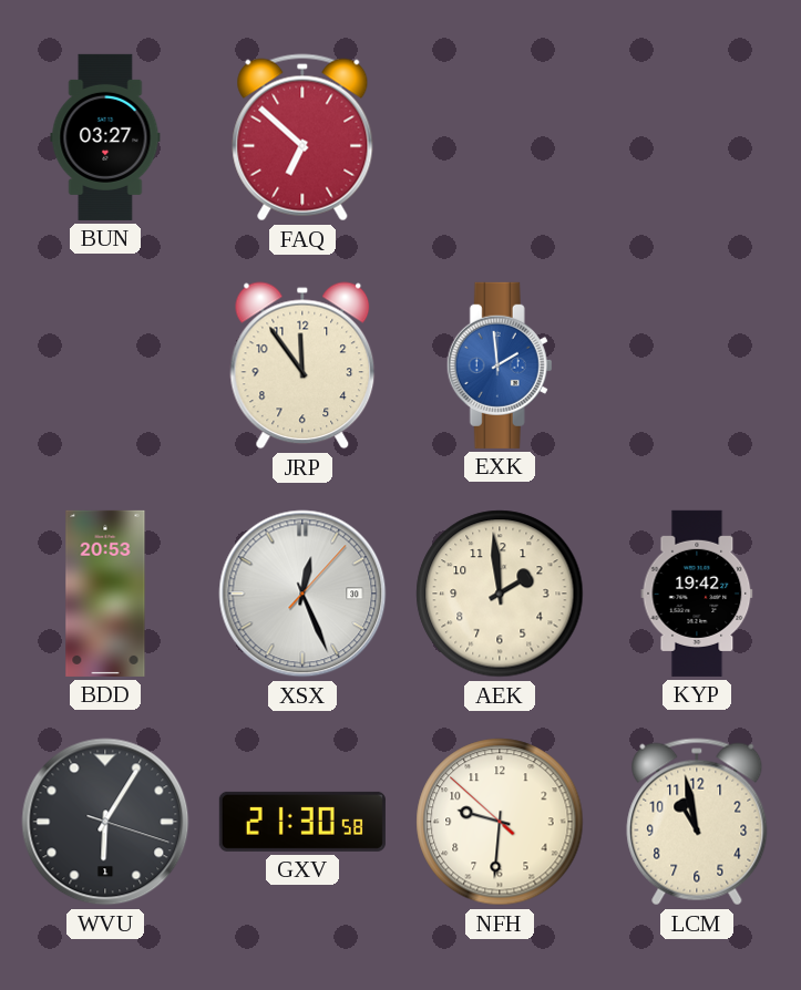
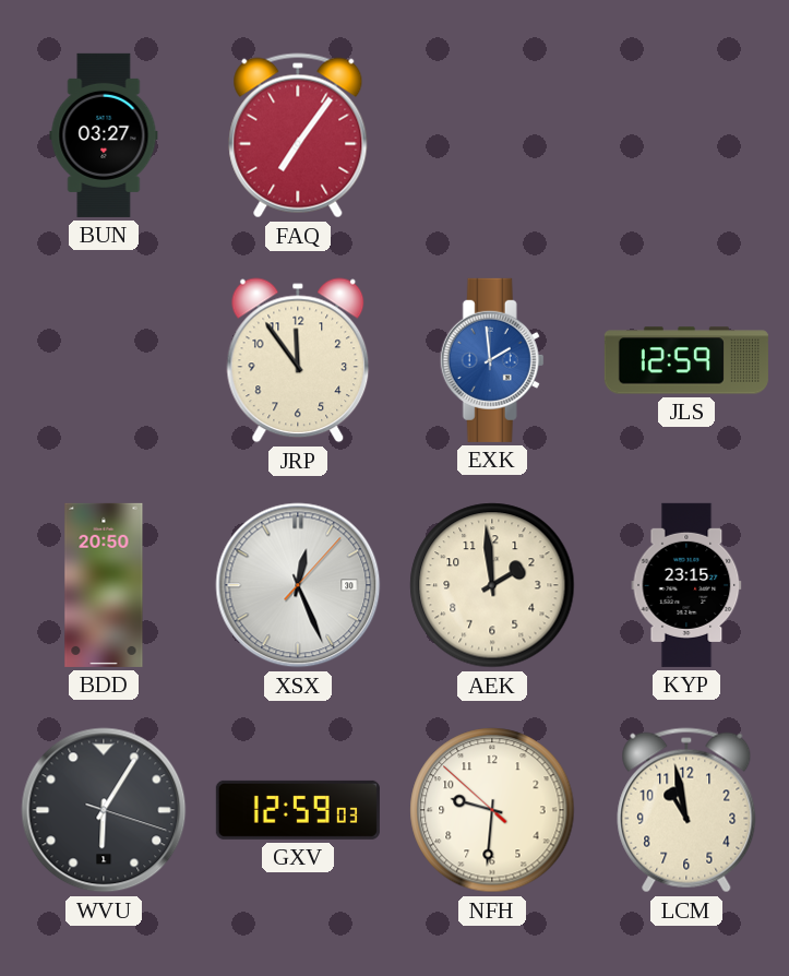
FAQ: 6:52 -> 7:06 (298, 135)
JLS: none -> 12:59 (686, 360)
BDD: 20:53 -> 20:50 (104, 585)
KYP: 19:42 -> 23:15 (686, 585)
GXV: 21:30 -> 12:59 (298, 810)
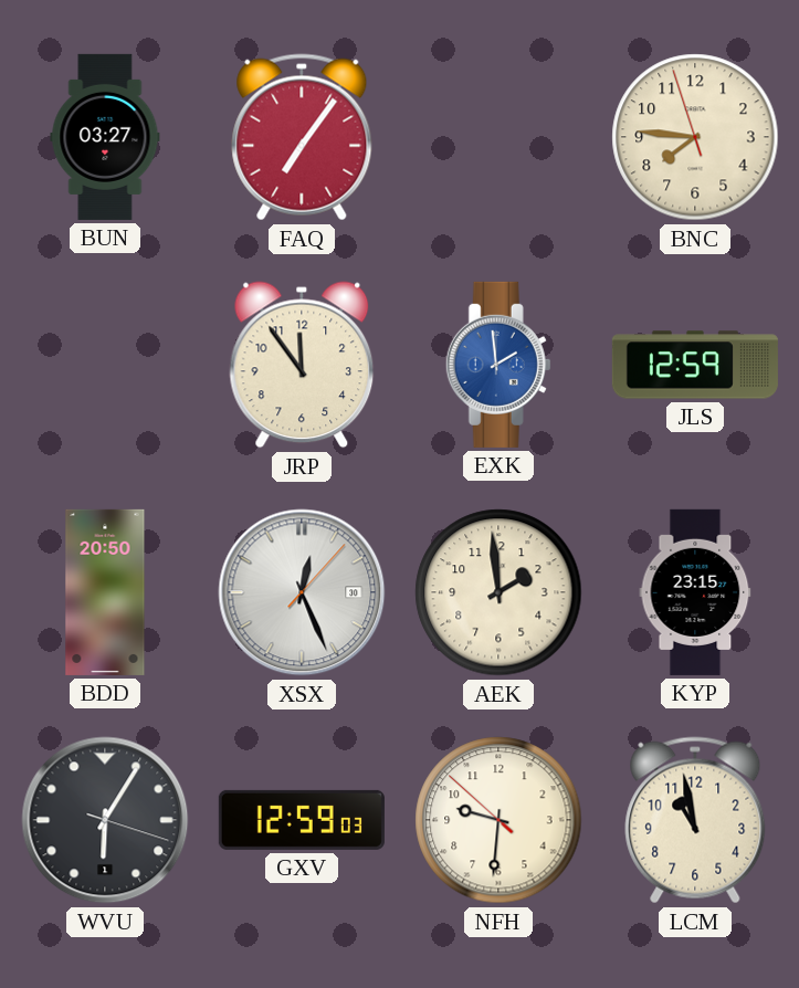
BNC: none -> 7:45 (695, 137)
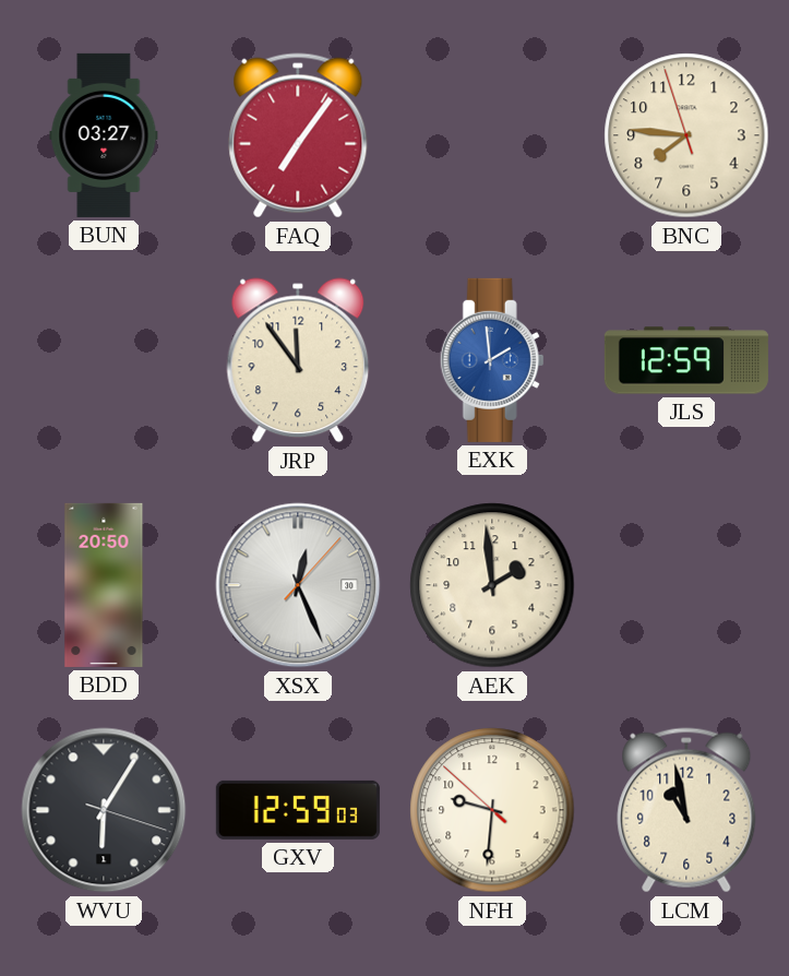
KYP: 23:15 -> none (695, 592)
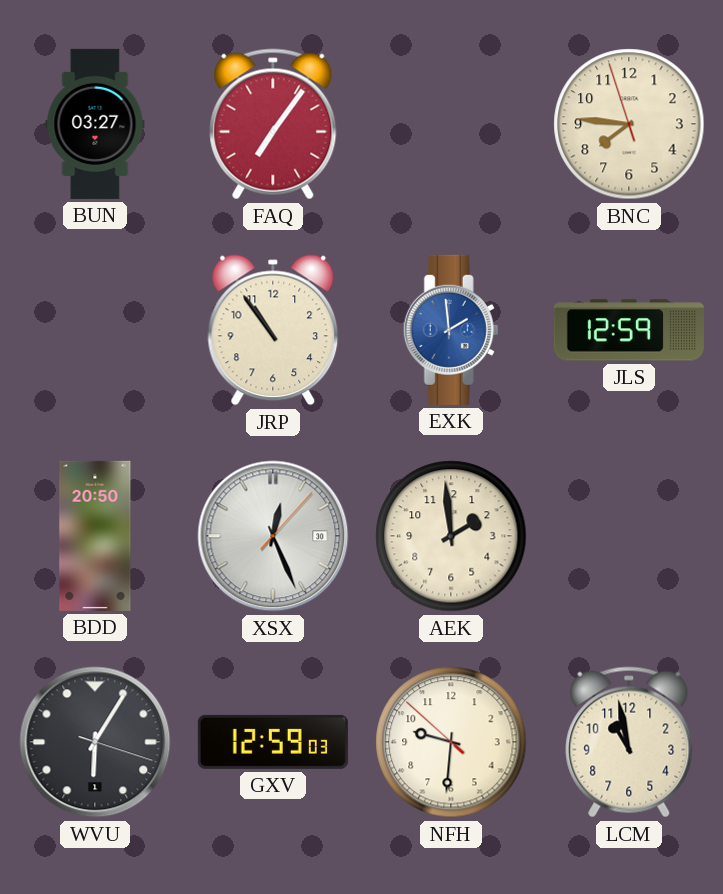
JRP: 11:54 -> 10:54 (273, 330)
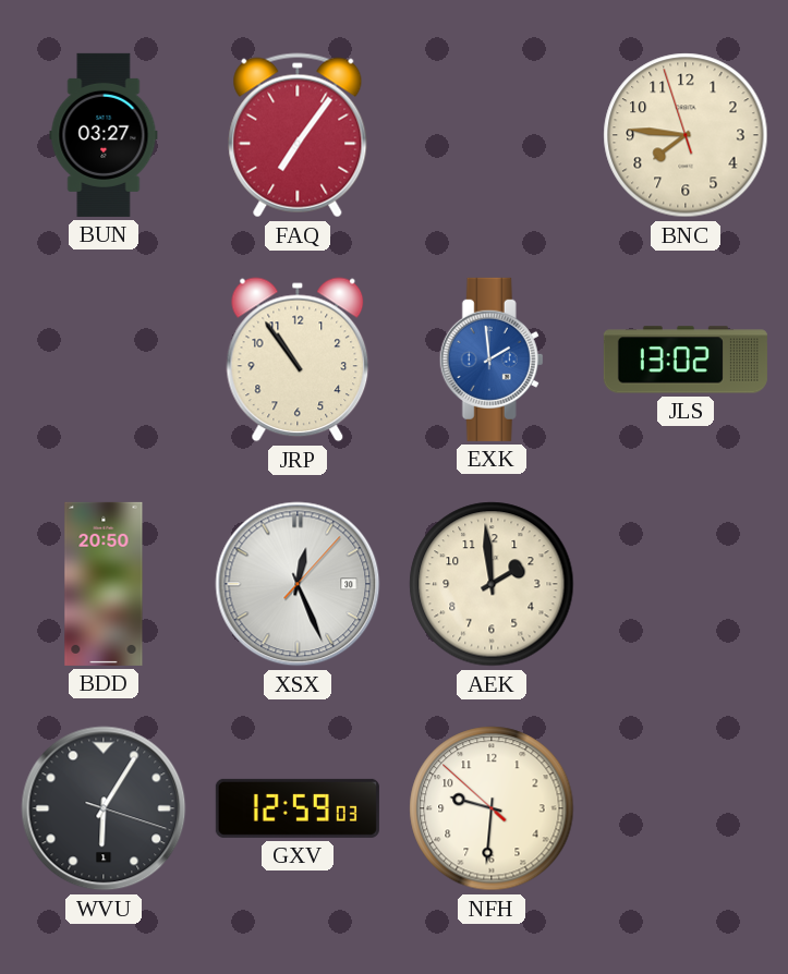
JLS: 12:59 -> 13:02 (686, 360)
LCM: 10:58 -> none (629, 742)
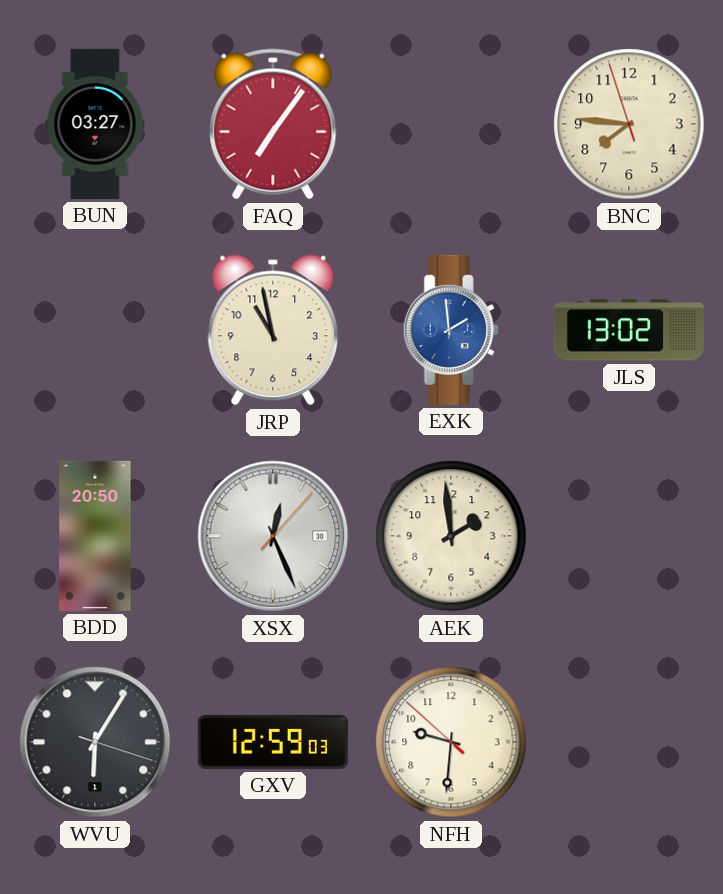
JRP: 10:54 -> 10:58 (273, 330)
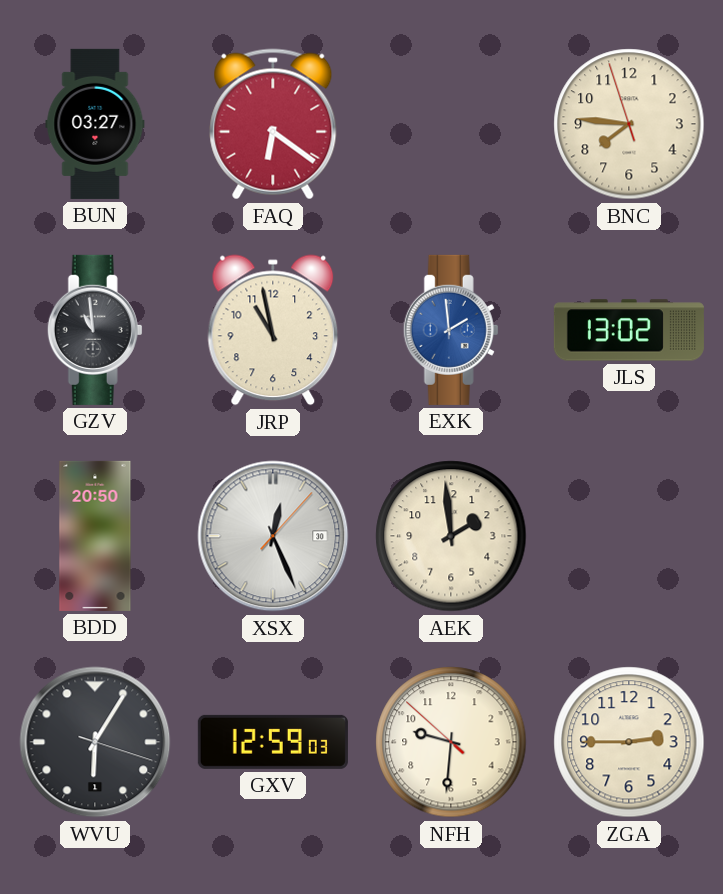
FAQ: 7:06 -> 6:21 (273, 124)
GZV: none -> 10:59 (95, 330)
ZGA: none -> 2:45 (629, 742)
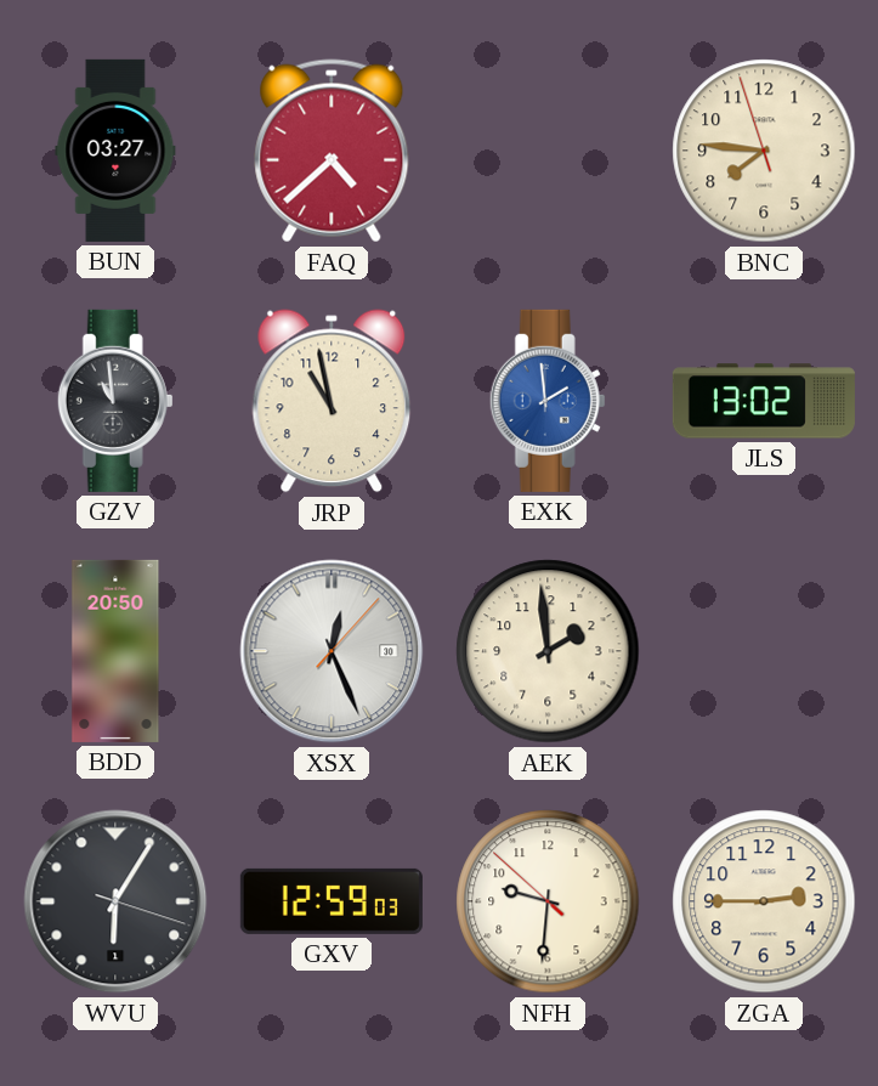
FAQ: 6:21 -> 4:38 (332, 151)
